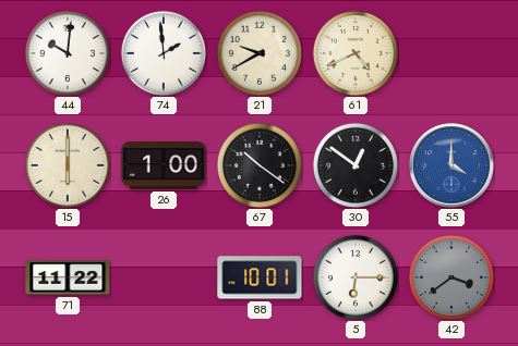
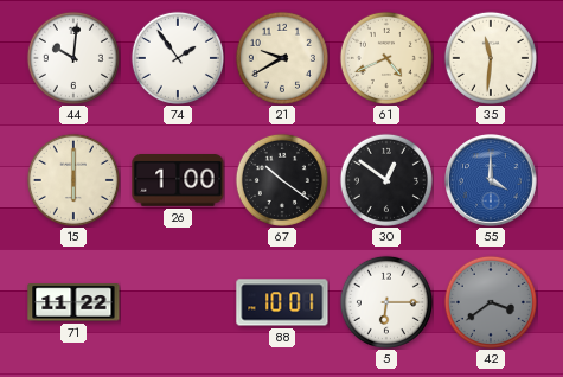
74: 1:59 -> 1:54 (178, 58)
35: none -> 11:31 (491, 58)
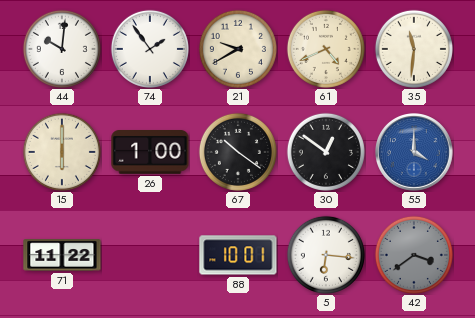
5: 6:15 -> 6:16 (326, 255)
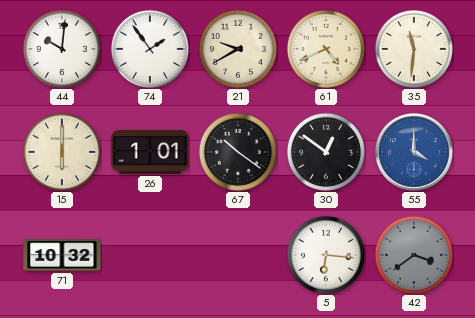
26: 1:00 -> 1:01 (150, 153)
71: 11:22 -> 10:32 (62, 255)
88: 10:01 -> none (238, 255)
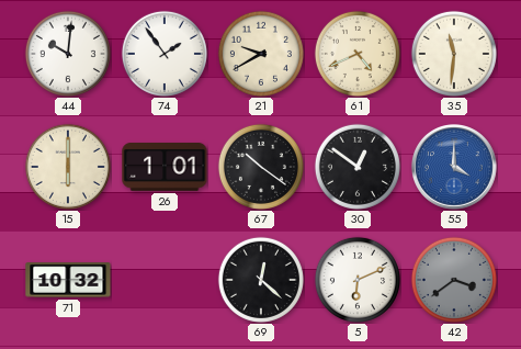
69: none -> 12:22 (261, 280)
5: 6:16 -> 6:11 (358, 280)
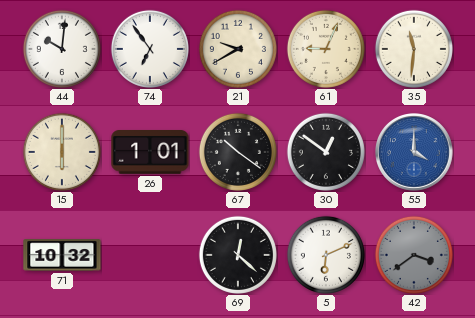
74: 1:54 -> 6:54 (150, 49)
61: 4:41 -> 9:04 (326, 49)
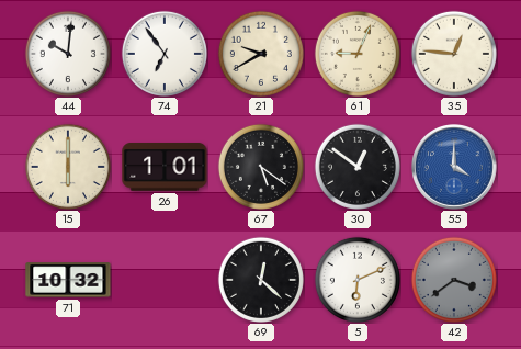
35: 11:31 -> 12:46 (454, 54)
67: 10:21 -> 5:21 (261, 167)
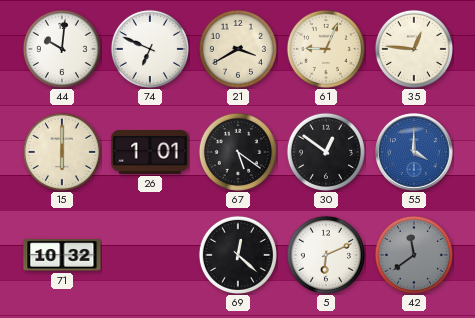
74: 6:54 -> 6:49 (150, 49)
21: 9:40 -> 3:40 (238, 49)
42: 3:39 -> 11:39 (414, 255)
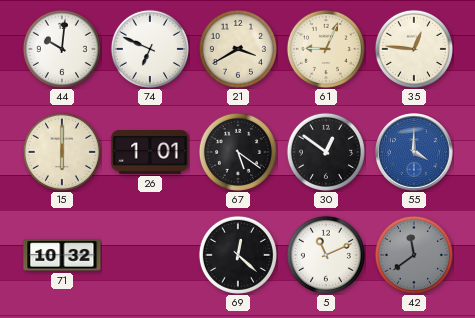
5: 6:11 -> 11:11 (326, 255)
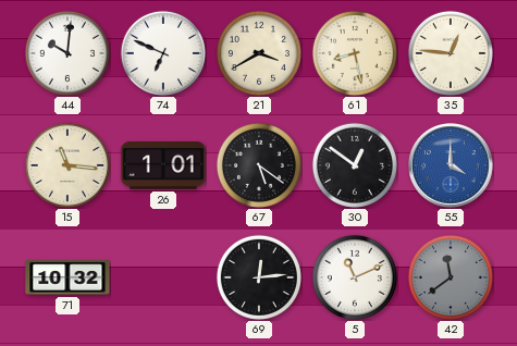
61: 9:04 -> 8:28 (355, 53)
15: 6:00 -> 11:16 (67, 165)
69: 12:22 -> 12:14 (259, 277)
